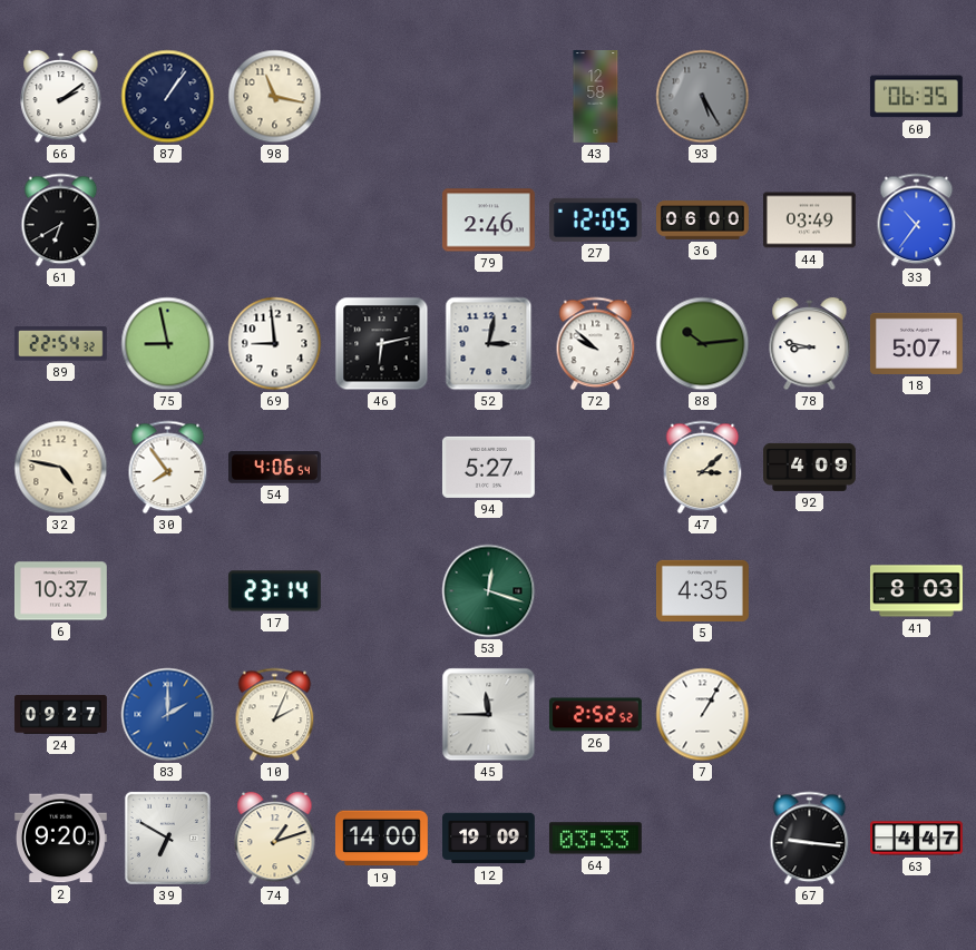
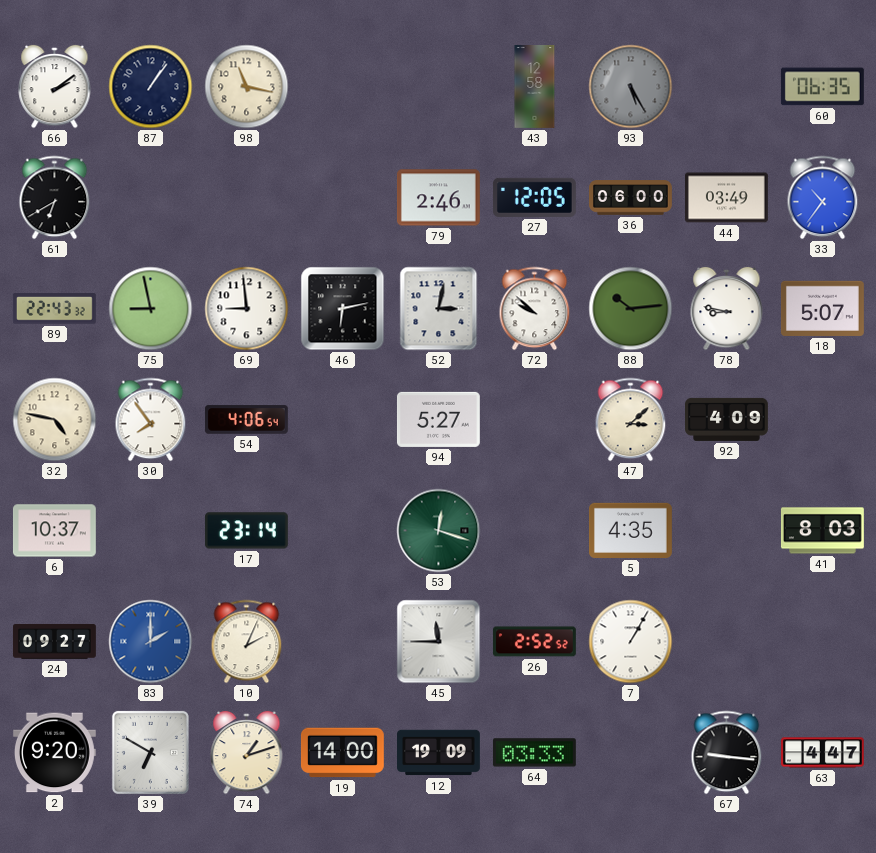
89: 22:54 -> 22:43 (54, 309)
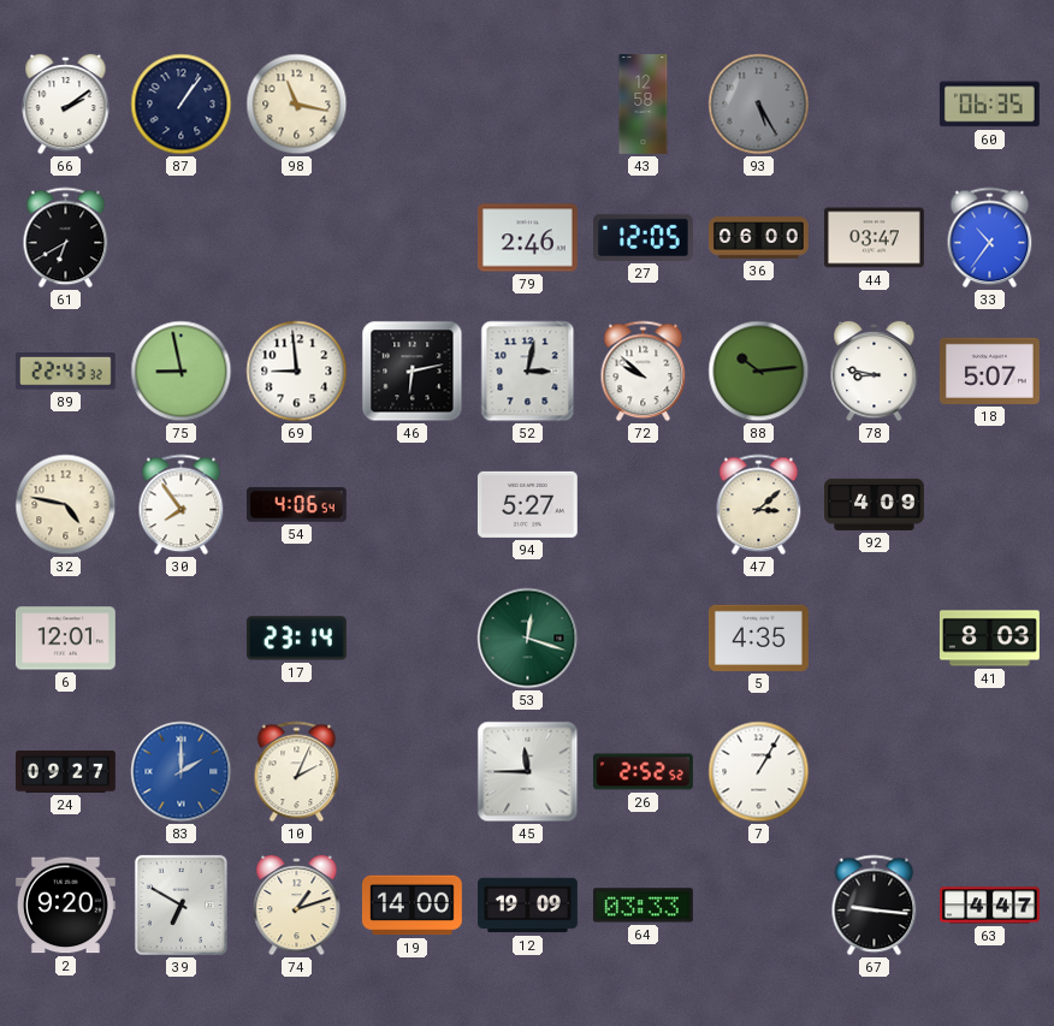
44: 03:49 -> 03:47 (874, 238)
6: 10:37 -> 12:01 (65, 639)
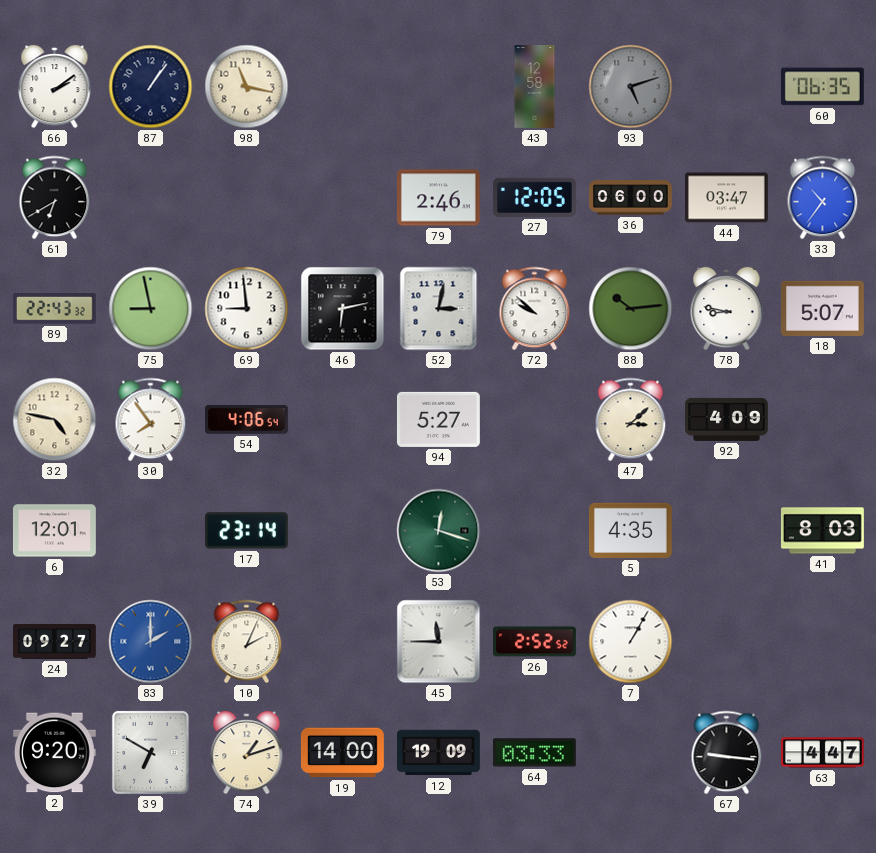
93: 5:25 -> 5:12 (631, 87)
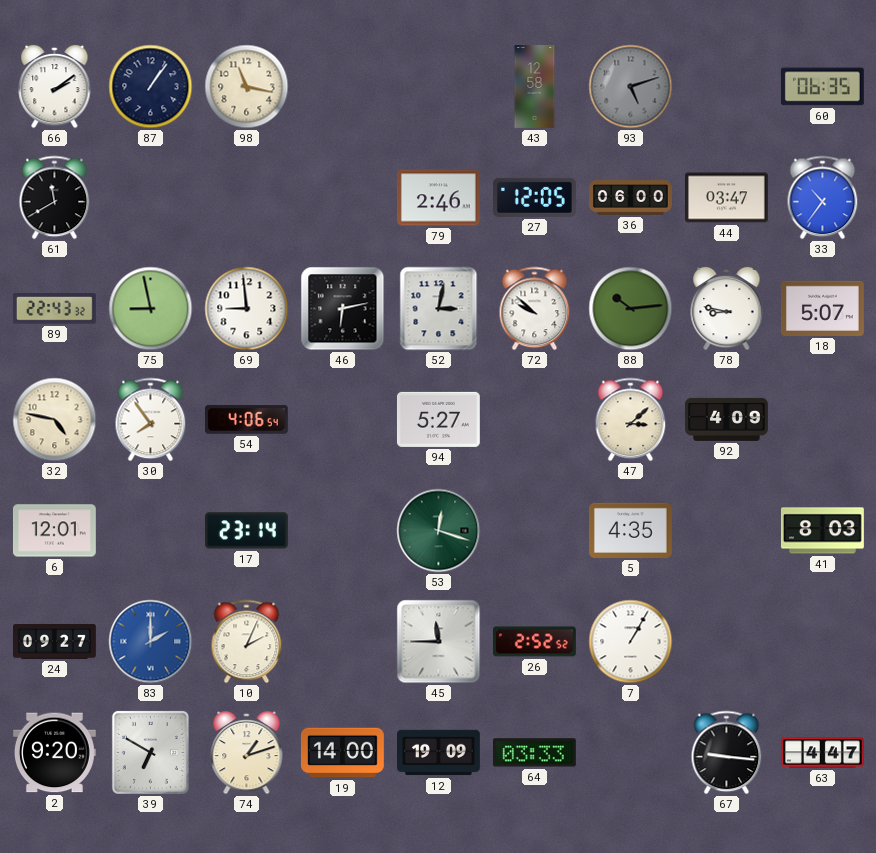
61: 6:40 -> 11:40 (55, 198)
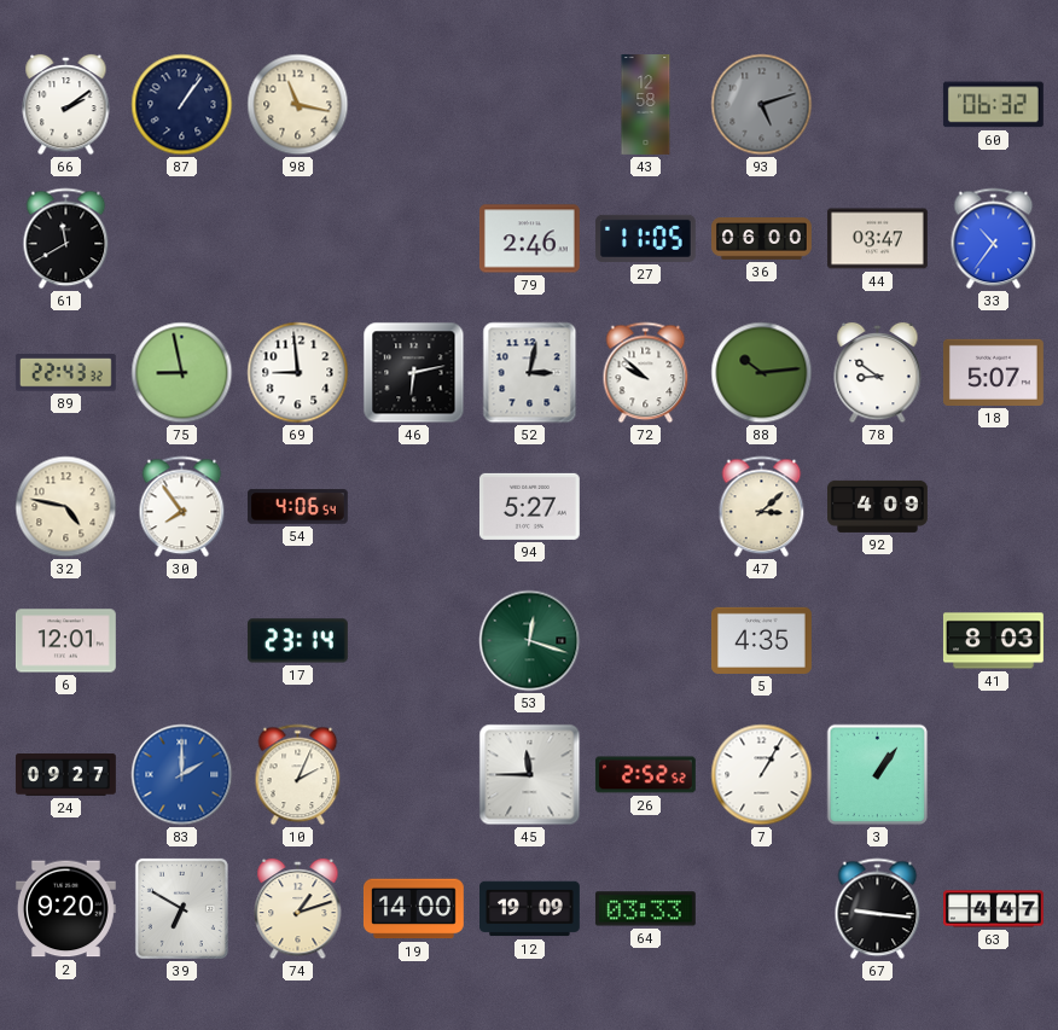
60: 06:35 -> 06:32 (993, 105)
27: 12:05 -> 11:05 (645, 238)
78: 8:47 -> 8:51 (878, 373)
3: none -> 1:06 (878, 775)
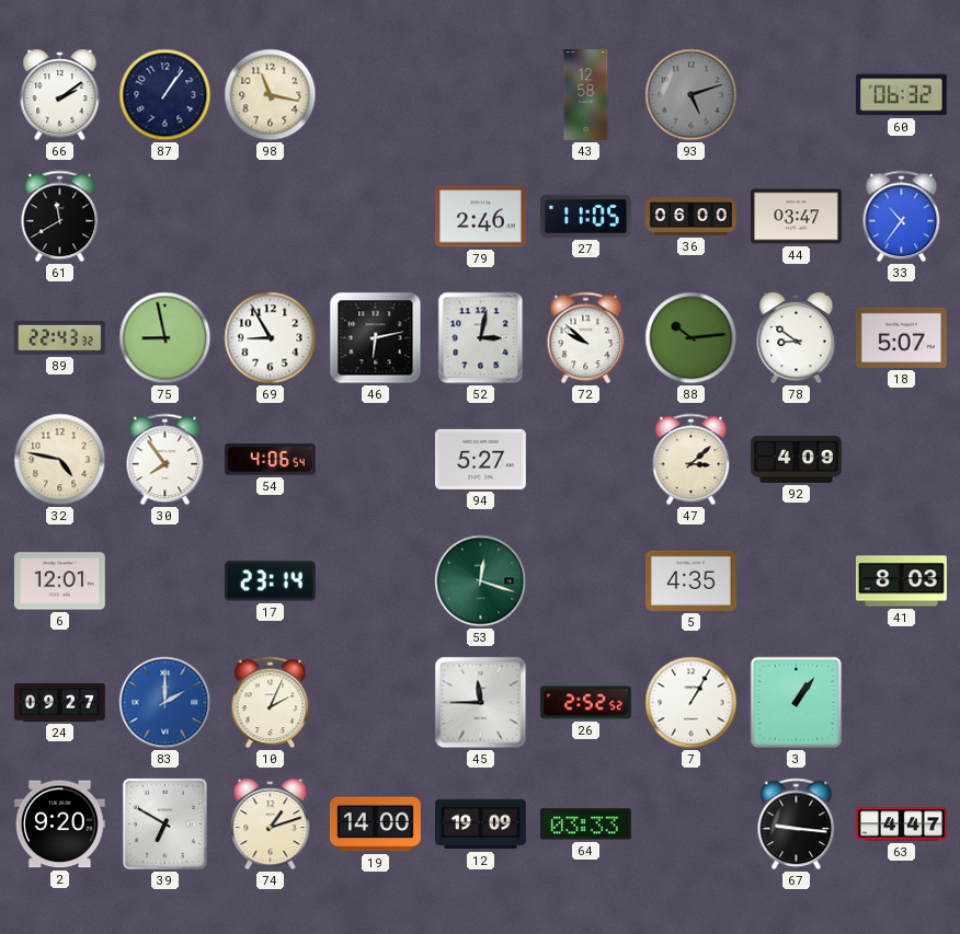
69: 8:59 -> 8:55 (271, 338)
